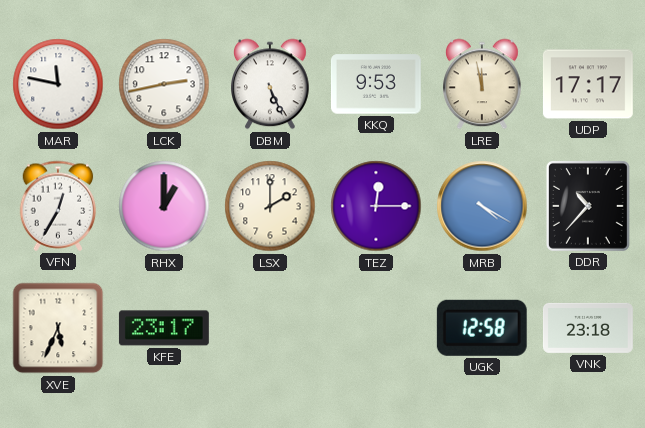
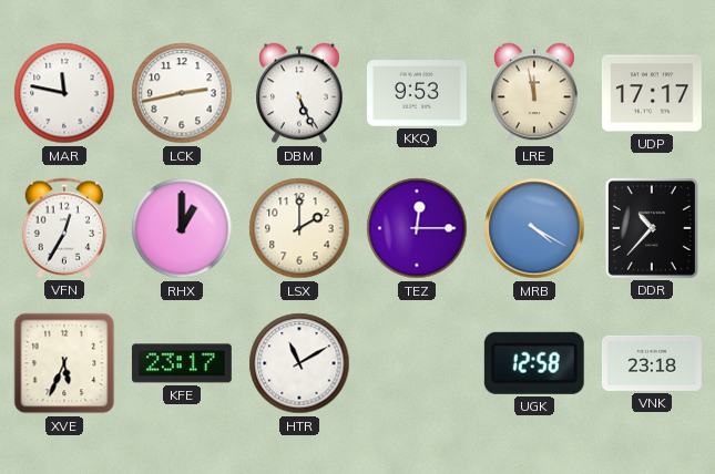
HTR: none -> 11:10 (299, 363)
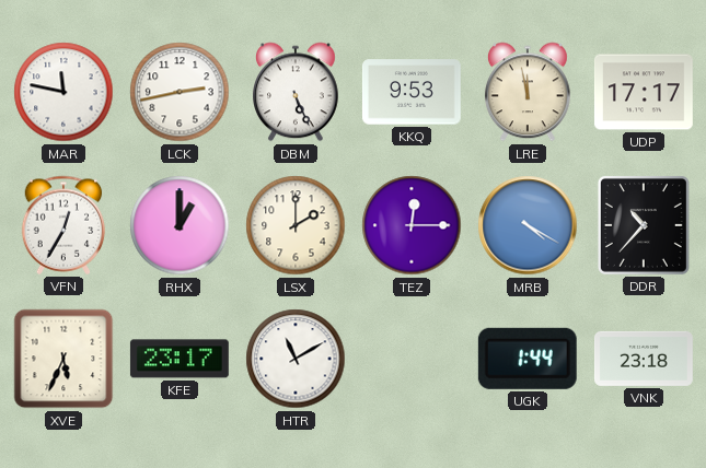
UGK: 12:58 -> 1:44 (528, 359)
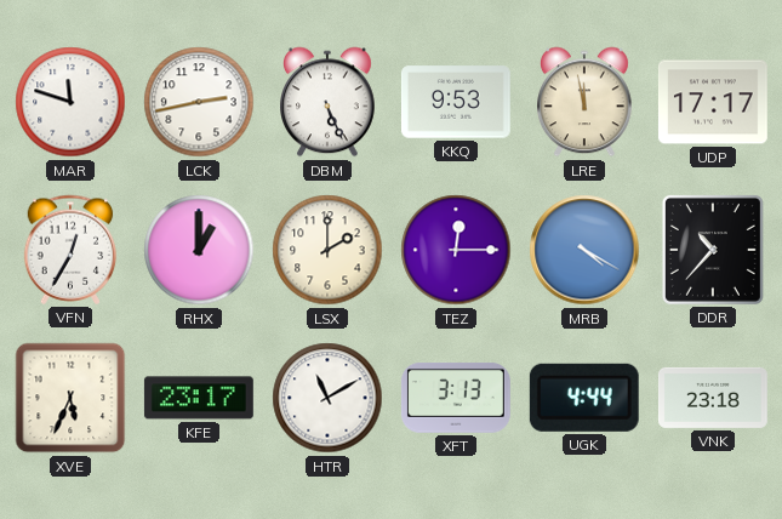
MAR: 11:47 -> 11:48 (70, 102)
XFT: none -> 3:13 (456, 399)
UGK: 1:44 -> 4:44 (584, 398)
